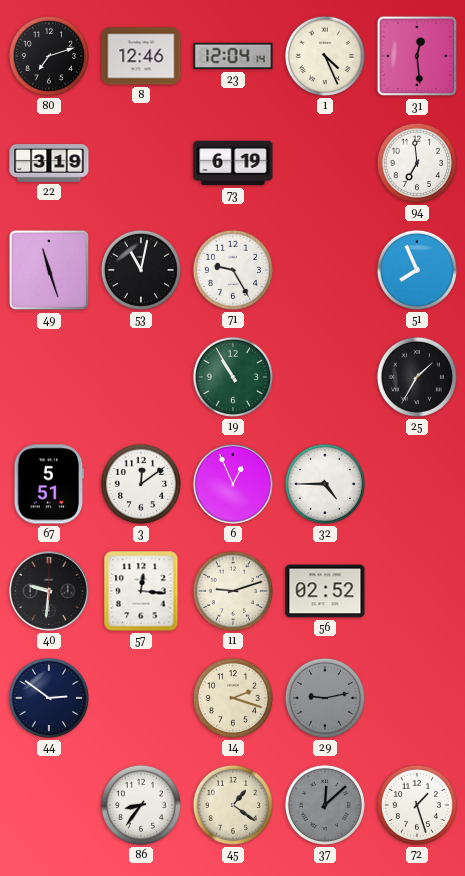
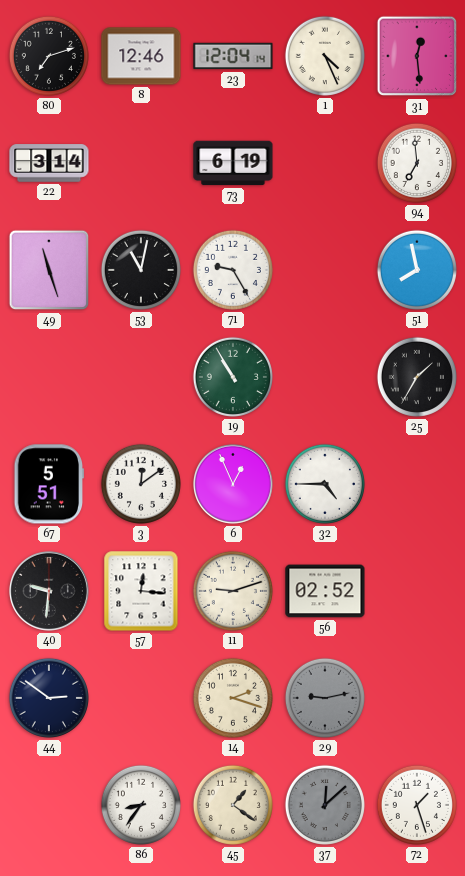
22: 3:19 -> 3:14 (49, 163)
51: 7:56 -> 7:58 (417, 270)
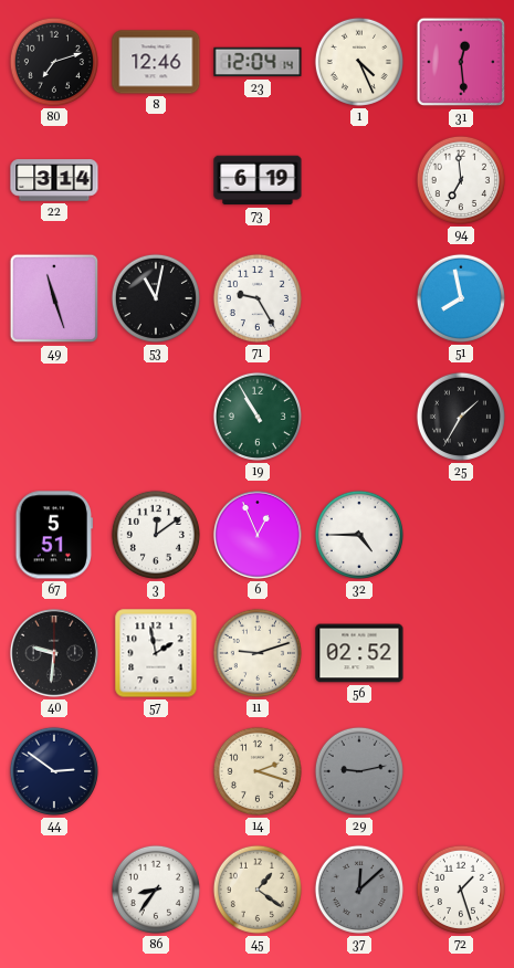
57: 12:16 -> 1:58 (156, 653)
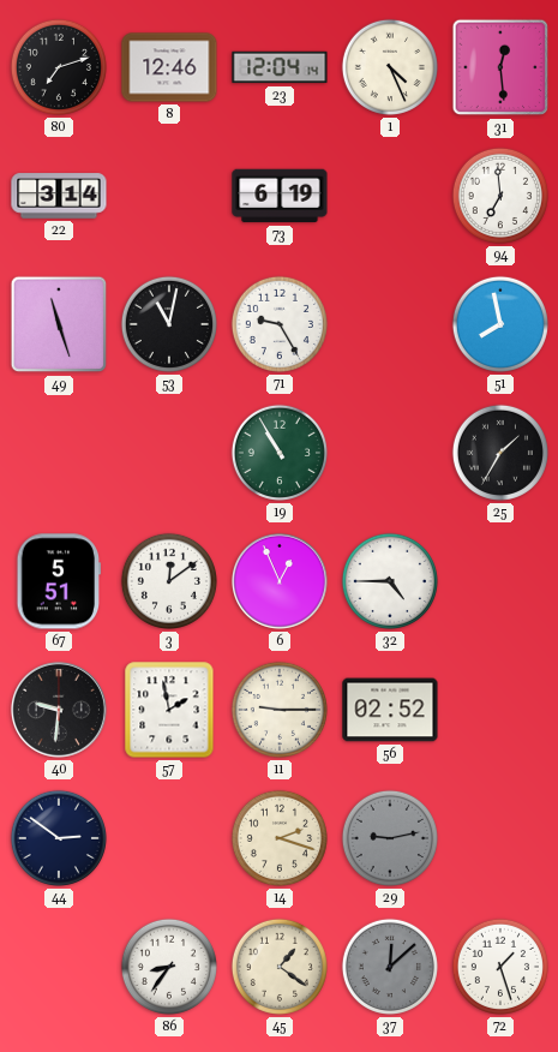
11: 9:12 -> 9:15 (280, 710)
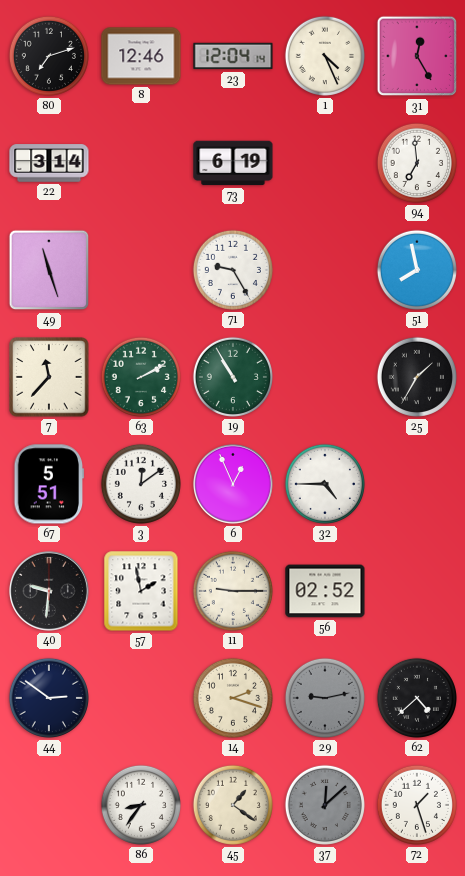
31: 12:29 -> 12:25 (417, 56)
53: 11:02 -> none (169, 324)
7: none -> 11:37 (49, 377)
63: none -> 2:10 (141, 377)
62: none -> 4:38 (417, 698)
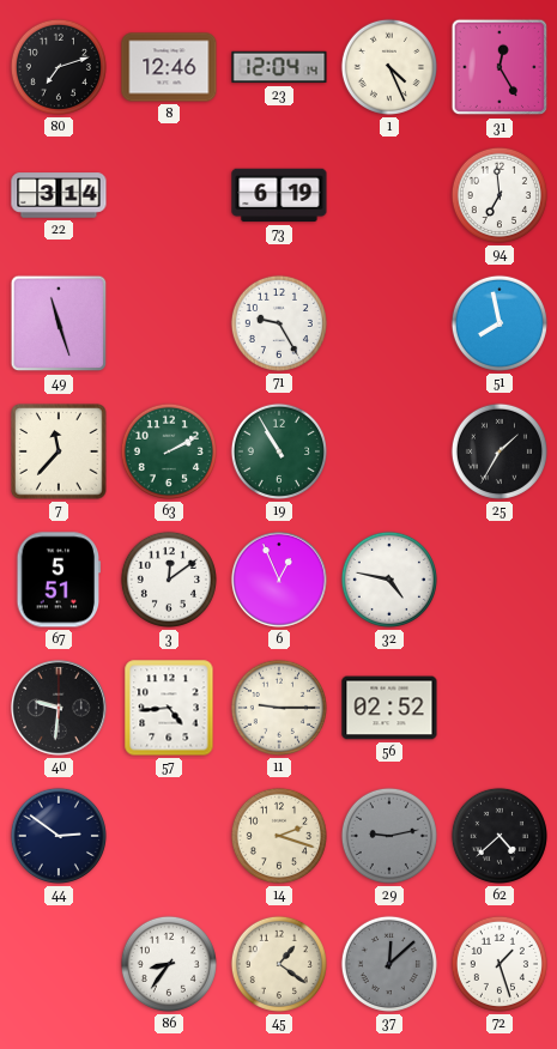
32: 4:45 -> 4:47 (389, 580)
57: 1:58 -> 4:44 (169, 708)
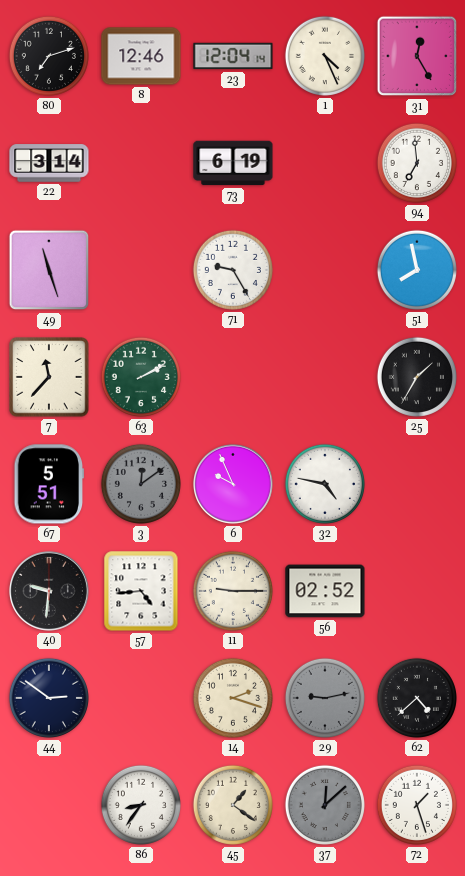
19: 10:55 -> none (279, 451)
3 dial: white -> grey (141, 484)
6: 12:56 -> 9:56 (233, 484)
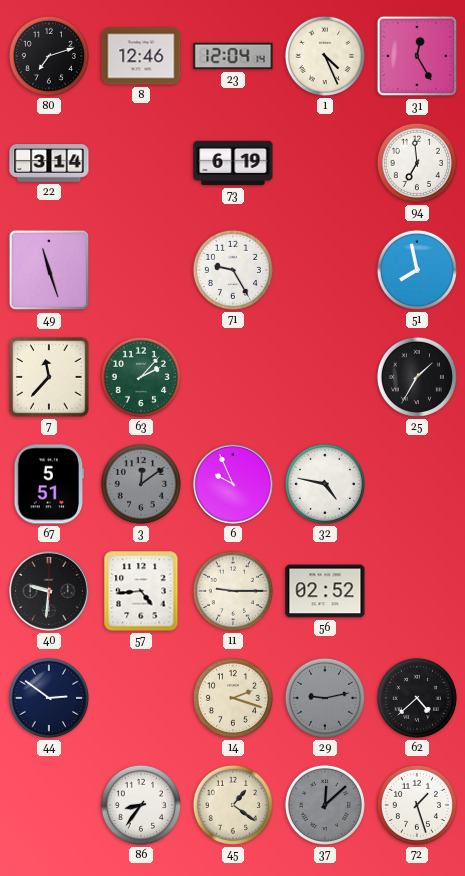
63: 2:10 -> 2:07 (141, 377)
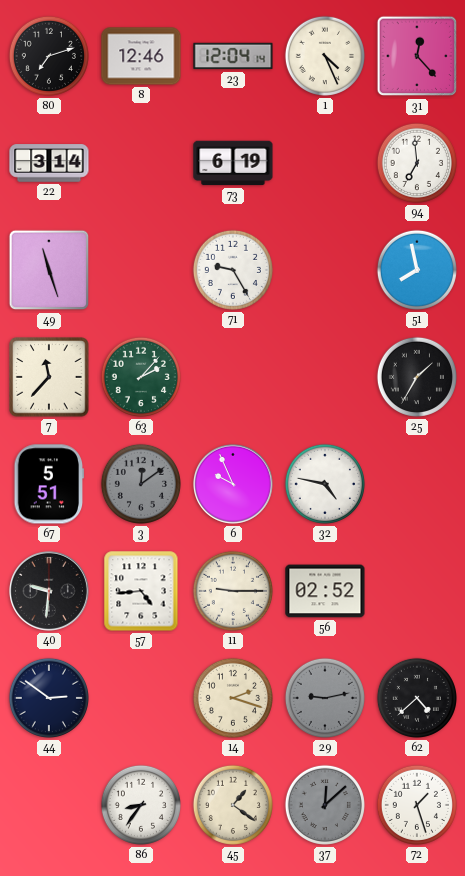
31: 12:25 -> 12:23 (417, 56)
